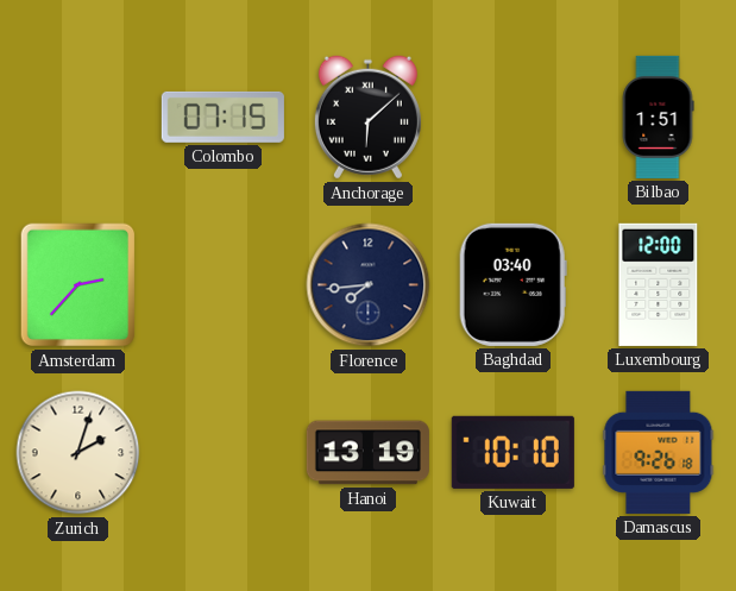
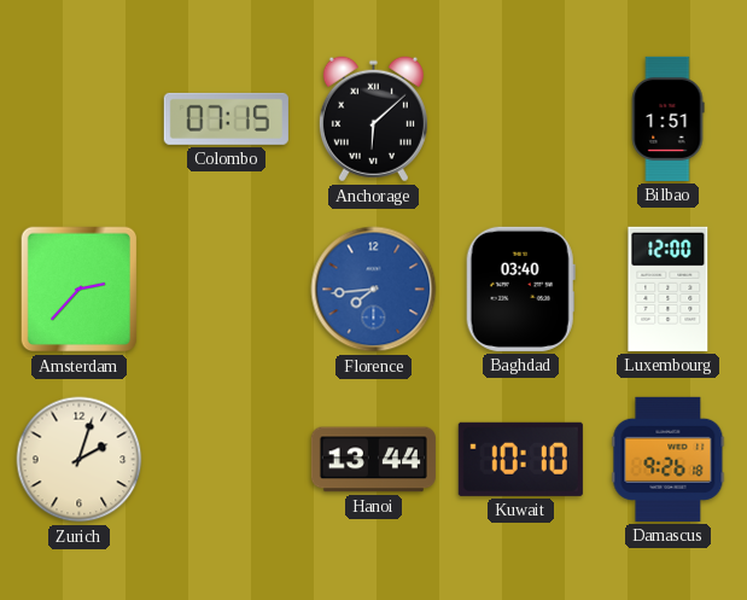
Florence dial: navy -> blue (374, 290)
Hanoi: 13:19 -> 13:44 (373, 460)
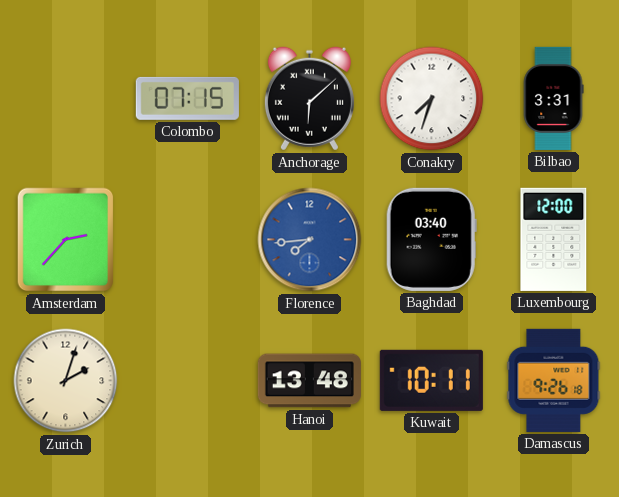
Conakry: none -> 7:33 (432, 99)
Bilbao: 1:51 -> 3:31 (553, 98)
Hanoi: 13:44 -> 13:48 (309, 381)
Kuwait: 10:10 -> 10:11 (431, 380)
